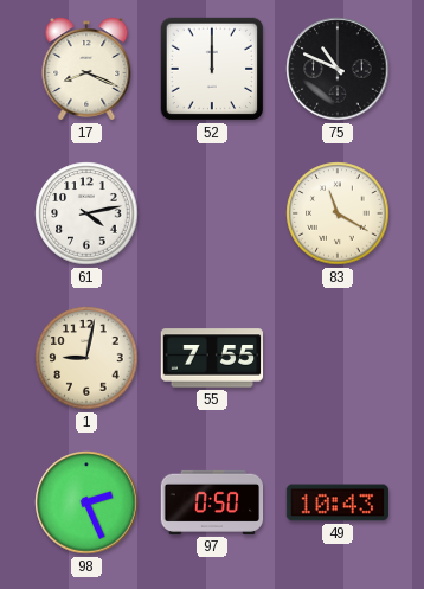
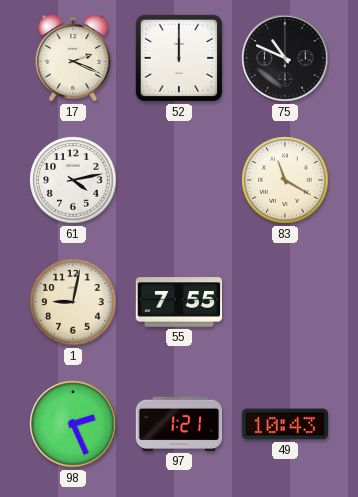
17: 8:19 -> 2:19 (73, 59)
97: 0:50 -> 1:21 (179, 424)
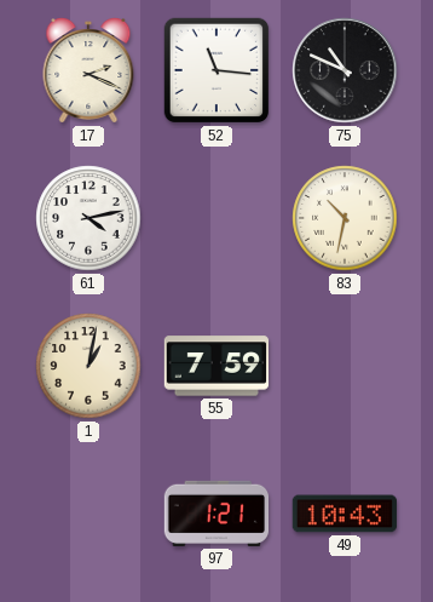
52: 12:00 -> 11:16 (217, 70)
83: 11:20 -> 10:32 (345, 218)
1: 9:02 -> 1:02 (88, 366)
55: 7:55 -> 7:59 (217, 366)
98: 2:26 -> none (73, 424)
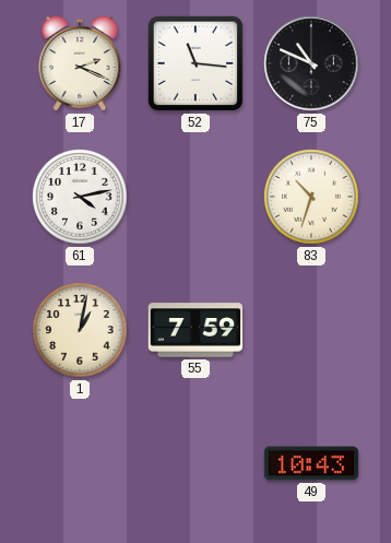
83: 10:32 -> 10:33 (311, 197)
97: 1:21 -> none (217, 514)
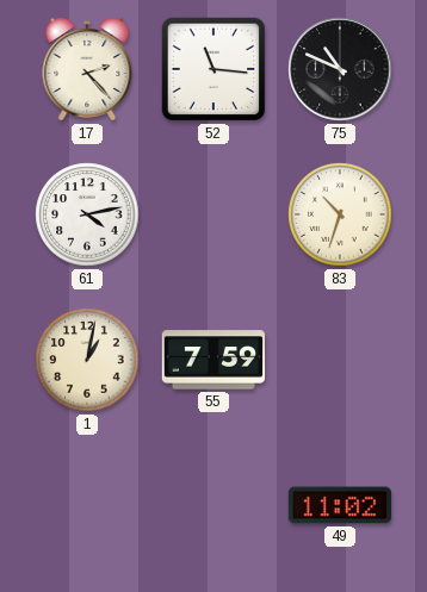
17: 2:19 -> 2:23 (87, 70)
49: 10:43 -> 11:02 (340, 505)
